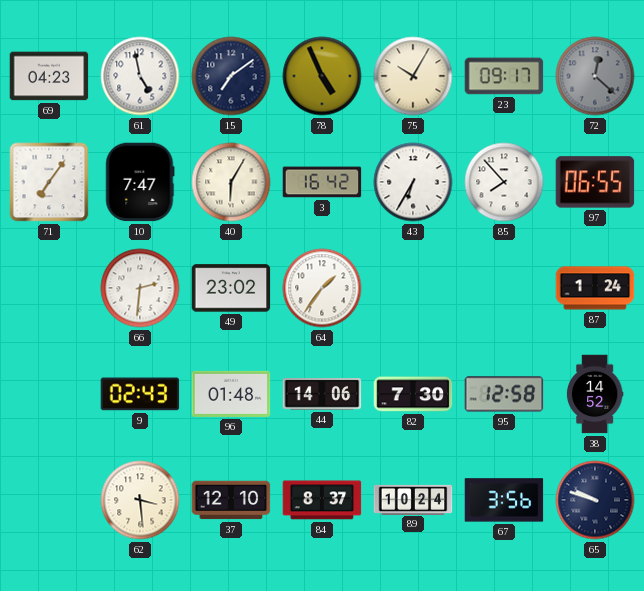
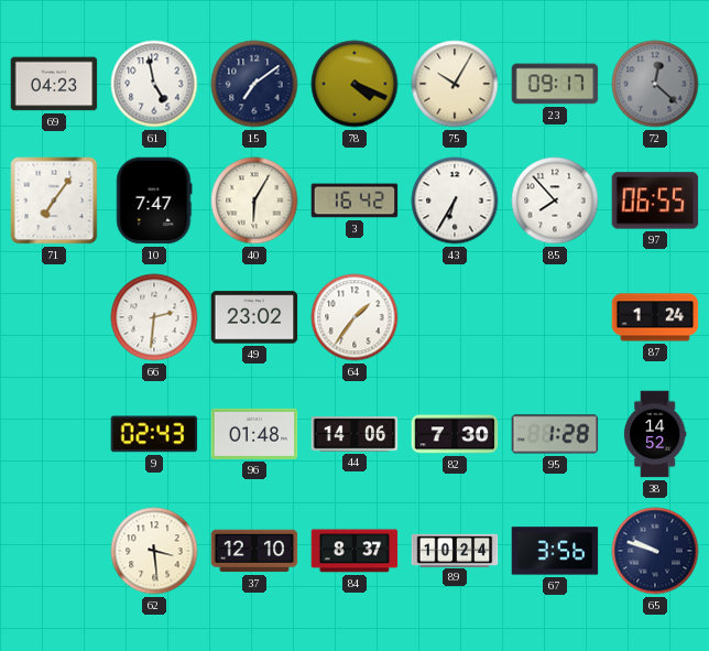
78: 4:56 -> 4:19 (354, 84)
95: 12:58 -> 1:28 (555, 434)
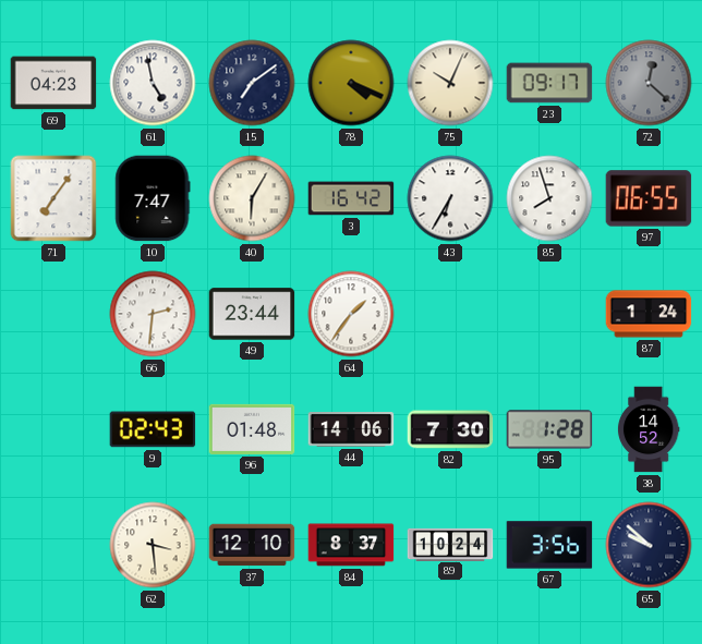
75: 10:05 -> 10:04 (450, 83)
85: 7:53 -> 7:57 (549, 198)
49: 23:02 -> 23:44 (252, 314)
65: 9:48 -> 9:52 (649, 545)
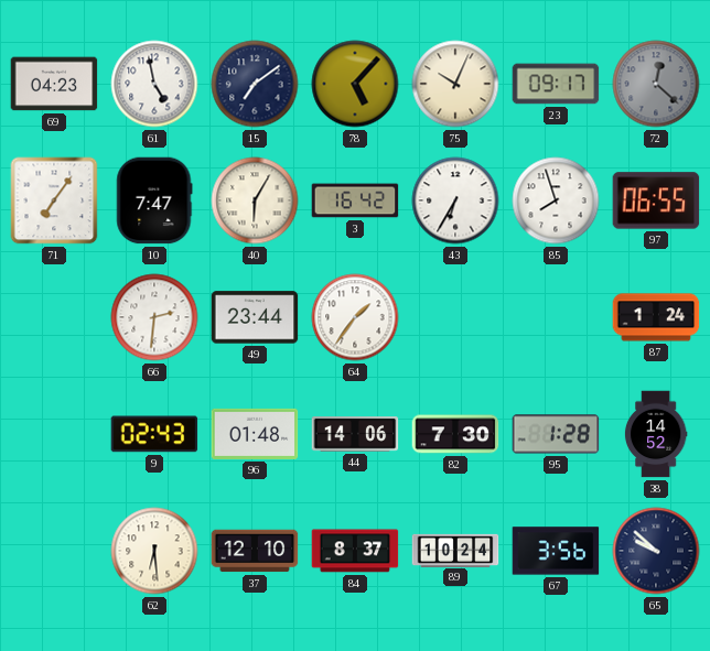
78: 4:19 -> 5:07 (355, 84)
62: 3:29 -> 6:29 (154, 551)
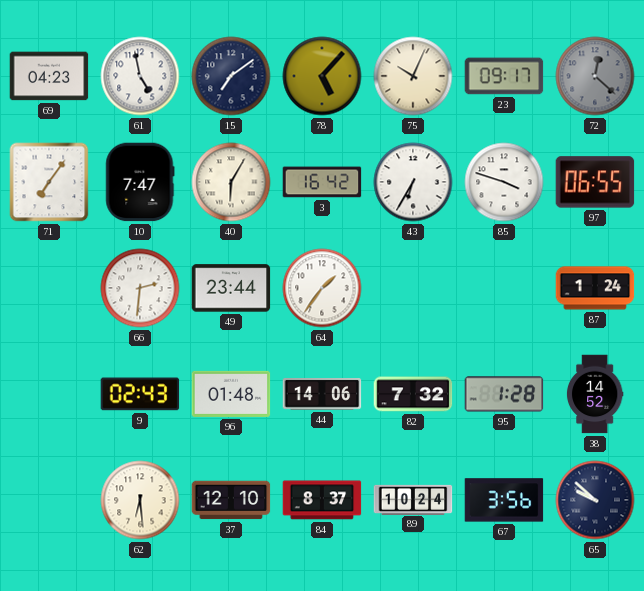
85: 7:57 -> 3:48 (504, 182)
82: 7:30 -> 7:32 (413, 394)
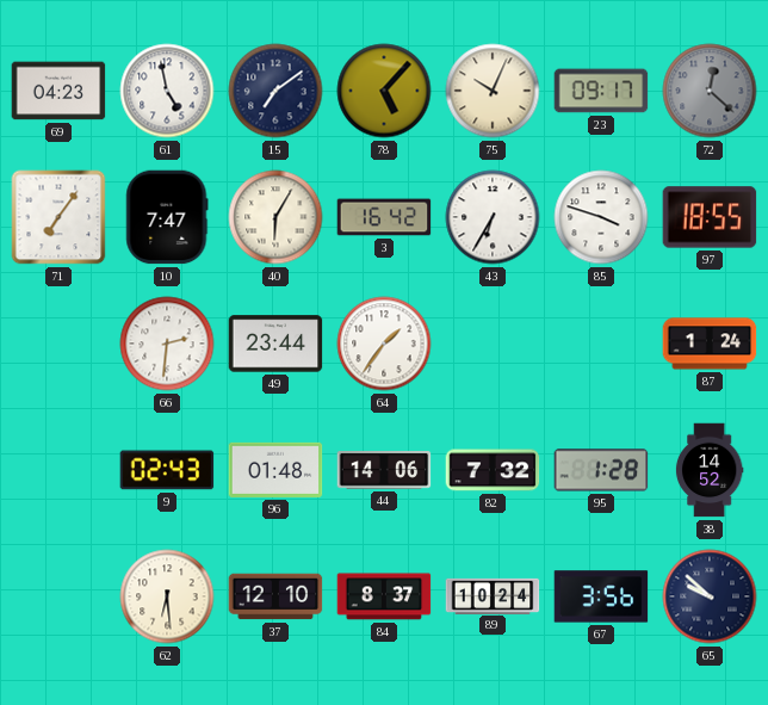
97: 06:55 -> 18:55 (710, 217)
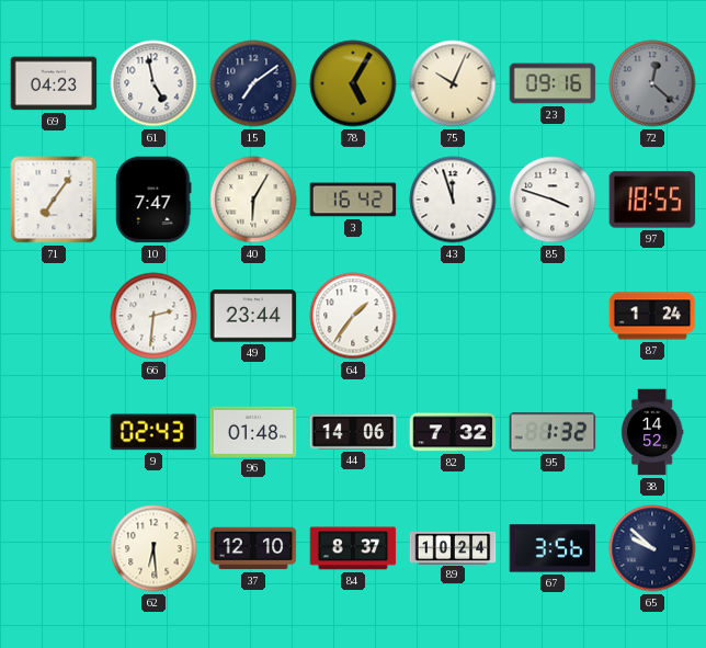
78: 5:07 -> 5:05 (353, 83)
23: 09:17 -> 09:16 (553, 83)
43: 6:35 -> 11:57 (453, 200)
95: 1:28 -> 1:32 (553, 432)
